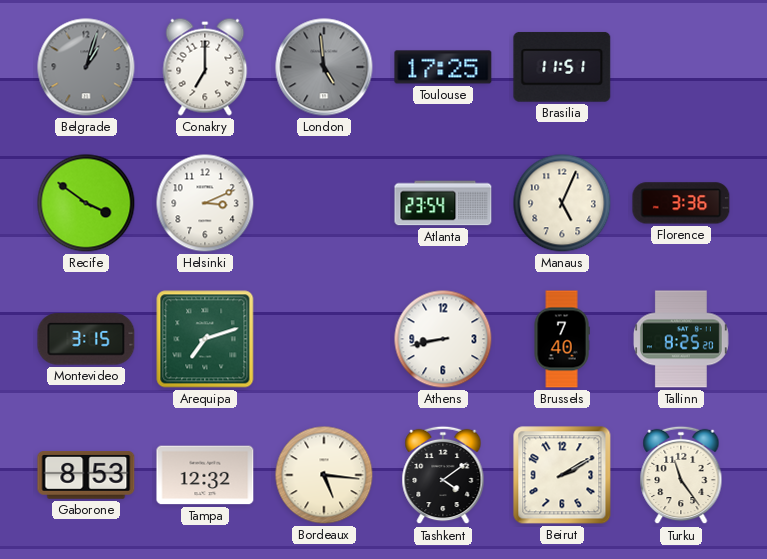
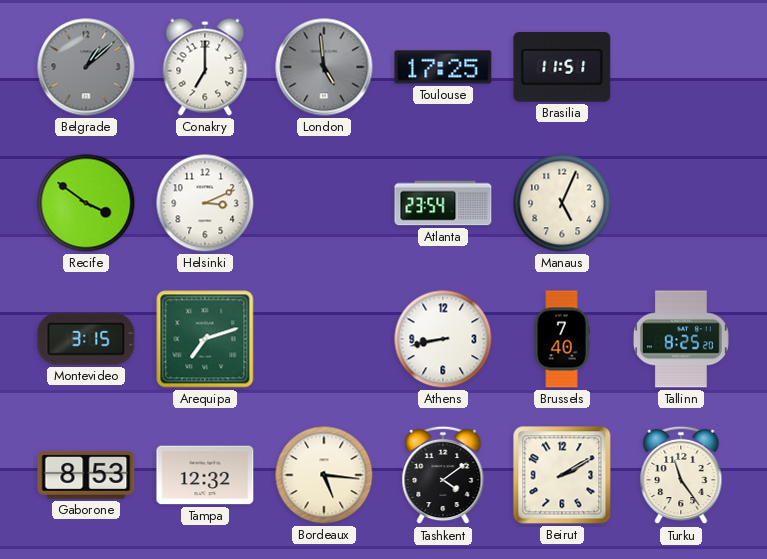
Belgrade: 1:03 -> 1:08 (86, 67)
Florence: 3:36 -> none (681, 203)
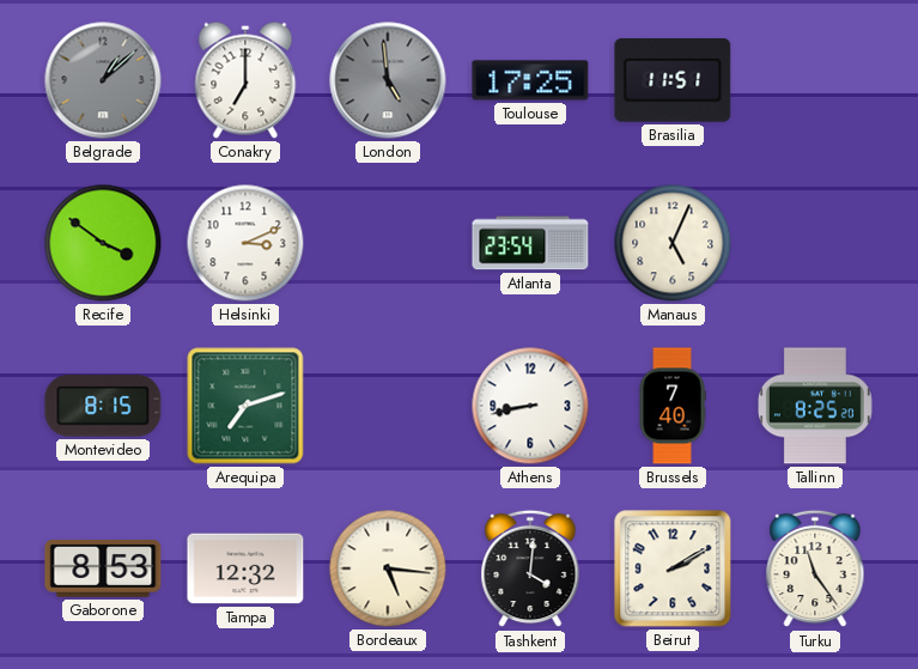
Montevideo: 3:15 -> 8:15 (103, 406)
Tashkent: 4:09 -> 4:01 (530, 568)
